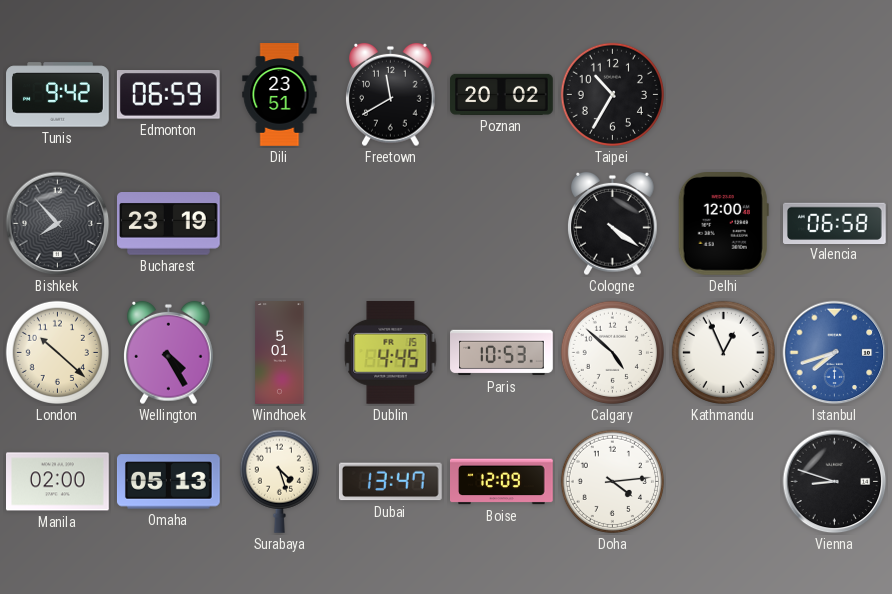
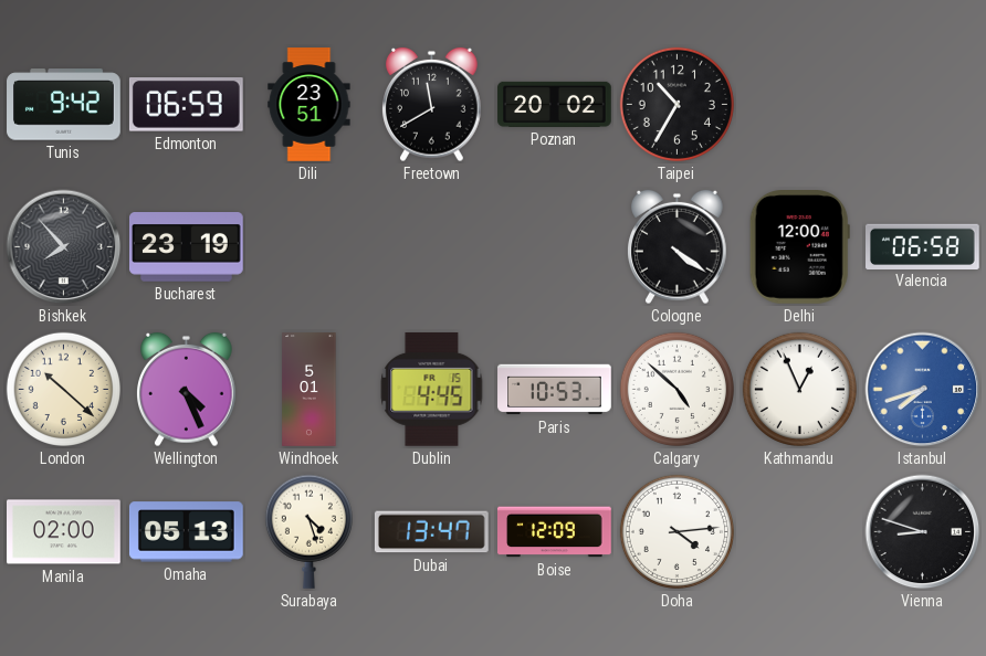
Wellington: 4:25 -> 4:26 (187, 390)
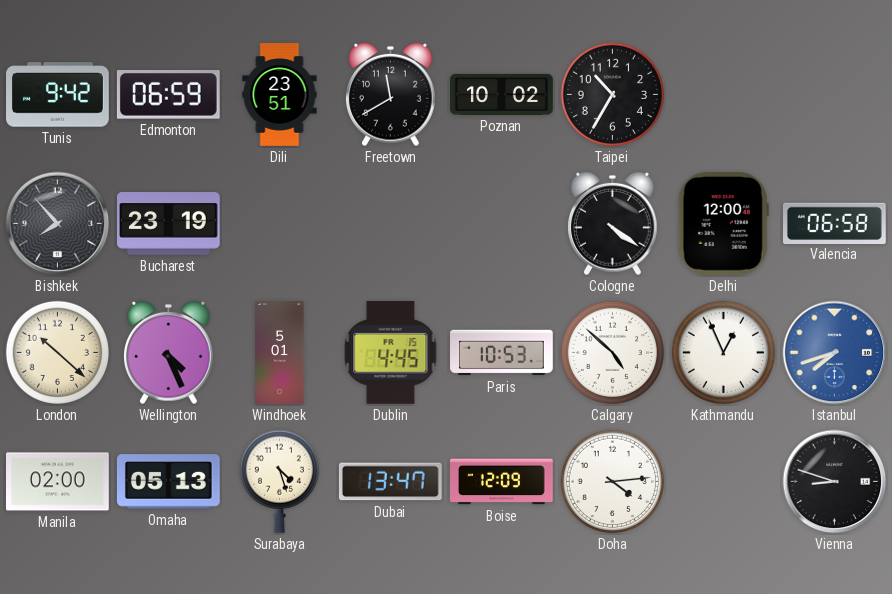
Poznan: 20:02 -> 10:02 (502, 94)
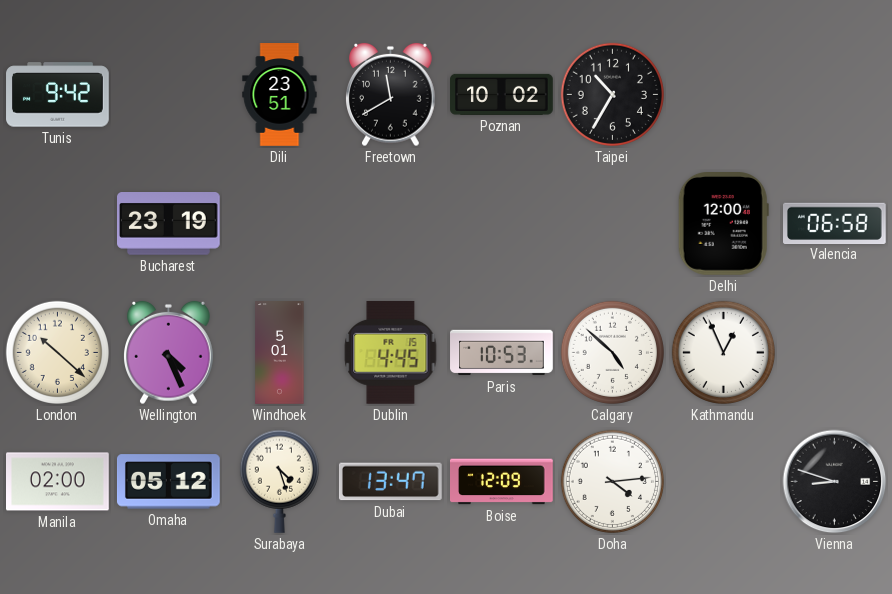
Edmonton: 06:59 -> none (168, 95)
Bishkek: 7:53 -> none (58, 224)
Cologne: 4:21 -> none (613, 224)
Istanbul: 7:42 -> none (835, 353)
Omaha: 05:13 -> 05:12 (168, 482)
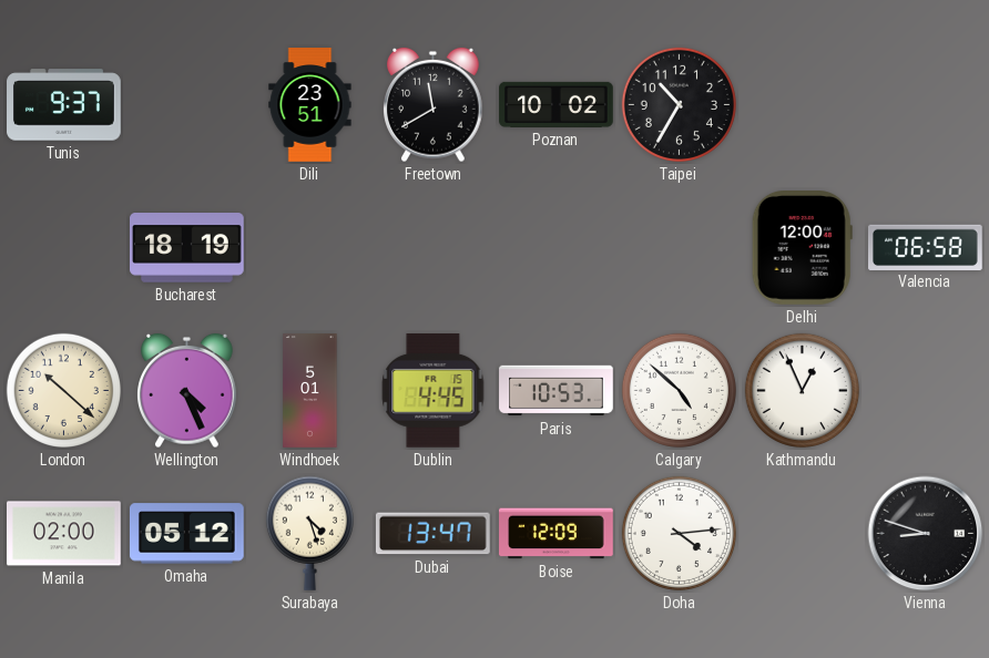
Tunis: 9:42 -> 9:37 (64, 105)
Bucharest: 23:19 -> 18:19 (187, 248)
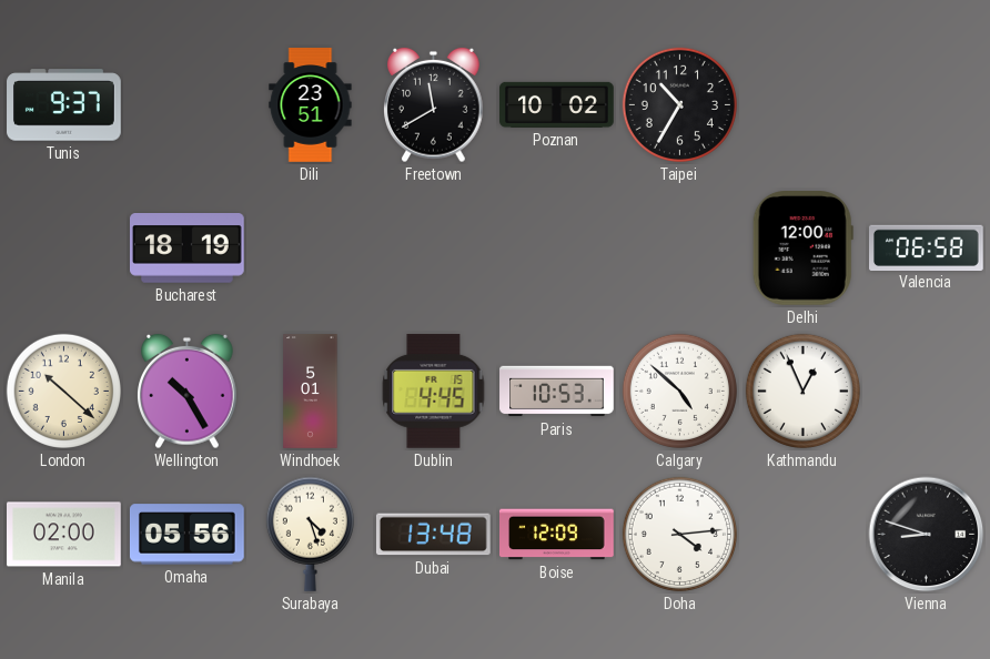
Wellington: 4:26 -> 10:25 (188, 392)
Omaha: 05:12 -> 05:56 (186, 535)
Dubai: 13:47 -> 13:48 (433, 535)
